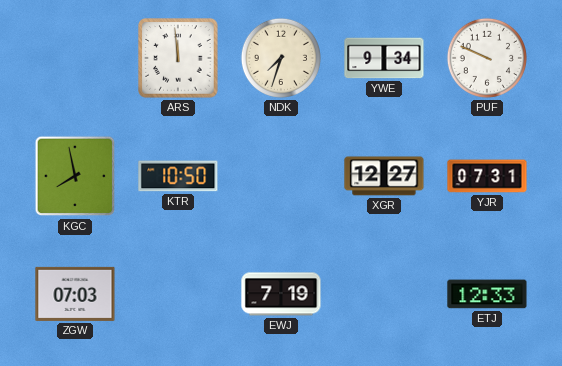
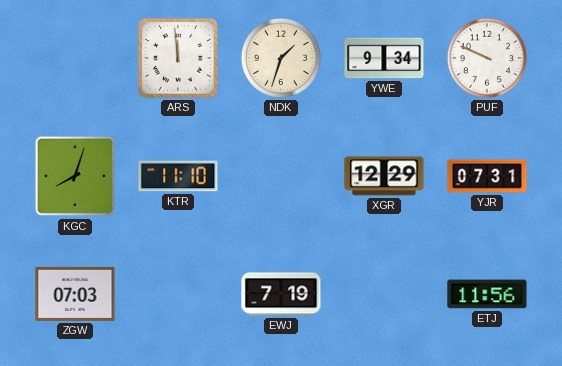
NDK: 7:33 -> 1:33 (281, 58)
KGC: 7:58 -> 8:03 (75, 176)
KTR: 10:50 -> 11:10 (178, 176)
XGR: 12:27 -> 12:29 (384, 176)
ETJ: 12:33 -> 11:56 (487, 294)
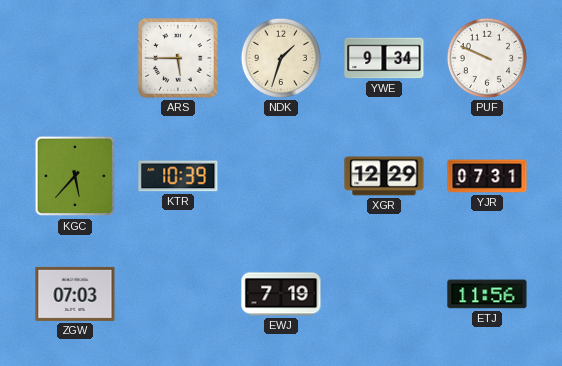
ARS: 11:59 -> 5:45 (178, 58)
KGC: 8:03 -> 5:37 (75, 176)
KTR: 11:10 -> 10:39 (178, 176)
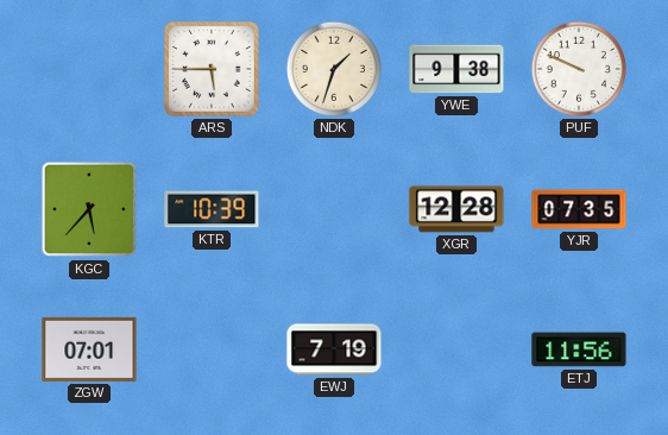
YWE: 9:34 -> 9:38 (456, 69)
XGR: 12:29 -> 12:28 (456, 209)
YJR: 07:31 -> 07:35 (579, 209)
ZGW: 07:03 -> 07:01 (89, 349)
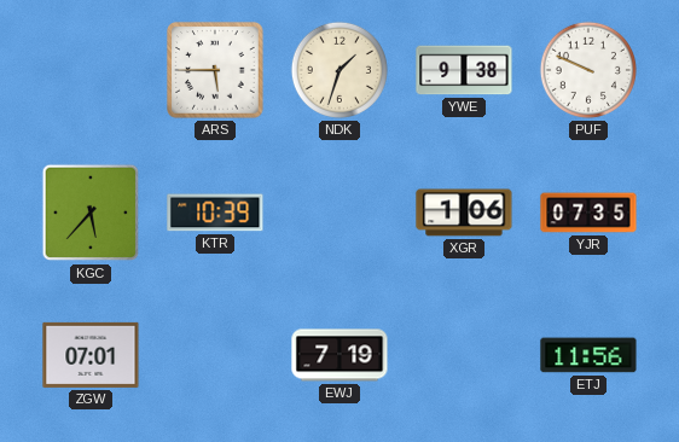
XGR: 12:28 -> 1:06 (464, 213)
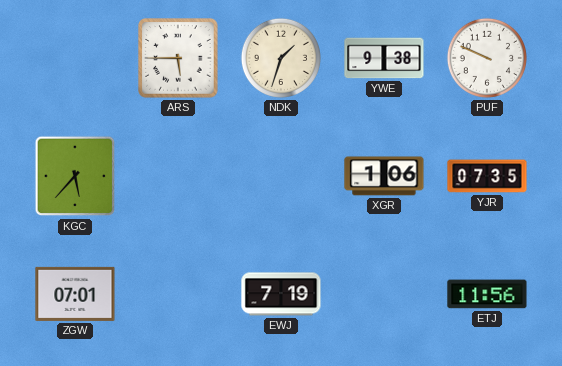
KTR: 10:39 -> none (215, 213)
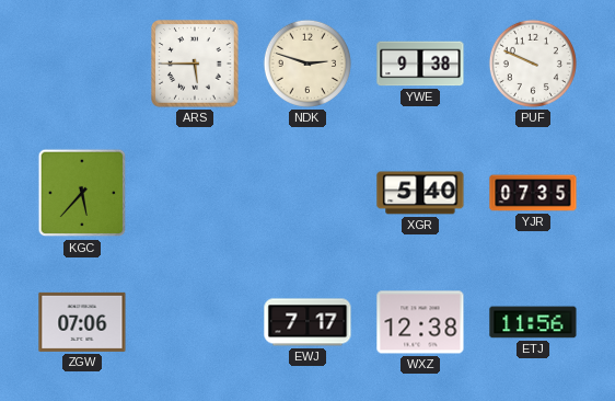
NDK: 1:33 -> 2:48 (307, 64)
XGR: 1:06 -> 5:40 (420, 193)
ZGW: 07:01 -> 07:06 (82, 322)
EWJ: 7:19 -> 7:17 (307, 322)
WXZ: none -> 12:38 (420, 322)
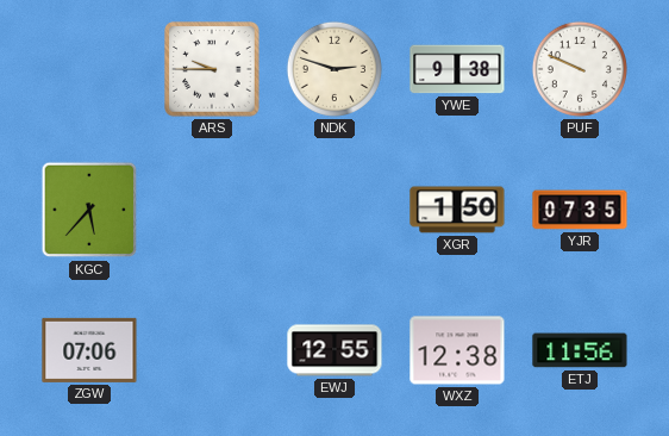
ARS: 5:45 -> 9:45 (212, 69)
XGR: 5:40 -> 1:50 (457, 210)
EWJ: 7:17 -> 12:55 (334, 350)
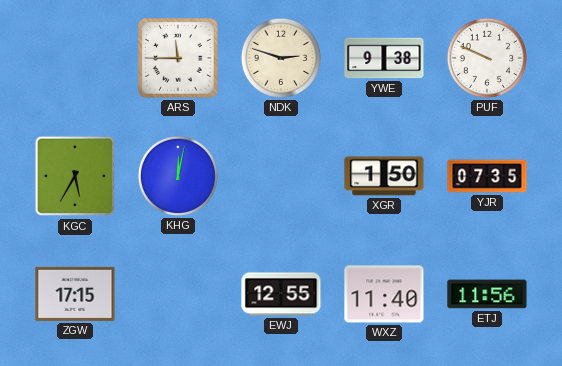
ARS: 9:45 -> 11:45 (178, 58)
KGC: 5:37 -> 5:35 (75, 176)
KHG: none -> 12:02 (178, 176)
ZGW: 07:06 -> 17:15 (75, 294)
WXZ: 12:38 -> 11:40 (384, 294)
